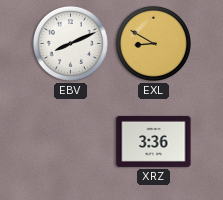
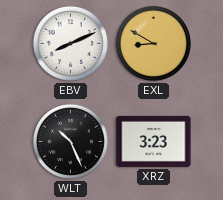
WLT: none -> 10:26 (70, 141)
XRZ: 3:36 -> 3:23 (154, 141)
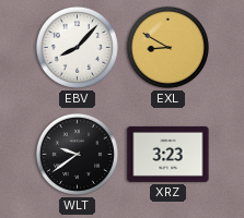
EBV: 8:11 -> 8:07 (77, 47)
WLT: 10:26 -> 9:39 (77, 154)
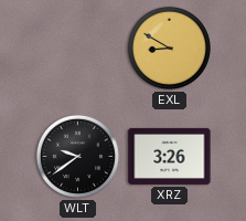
EBV: 8:07 -> none (77, 47)
XRZ: 3:23 -> 3:26 (170, 156)
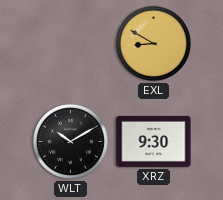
WLT: 9:39 -> 10:10 (70, 141)
XRZ: 3:26 -> 9:30 (154, 141)
